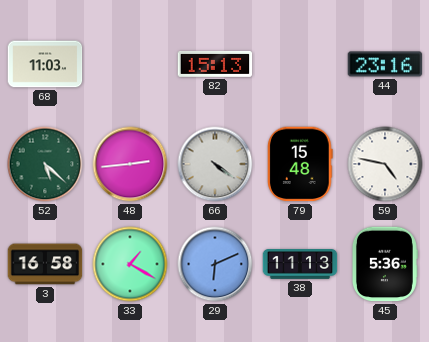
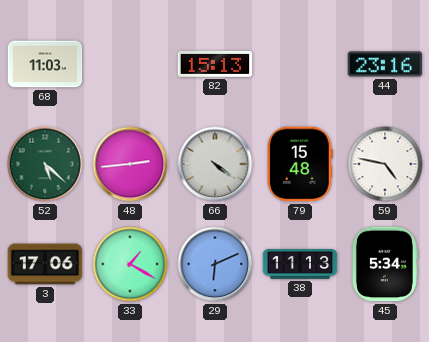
3: 16:58 -> 17:06 (45, 264)
45: 5:36 -> 5:34 (384, 264)
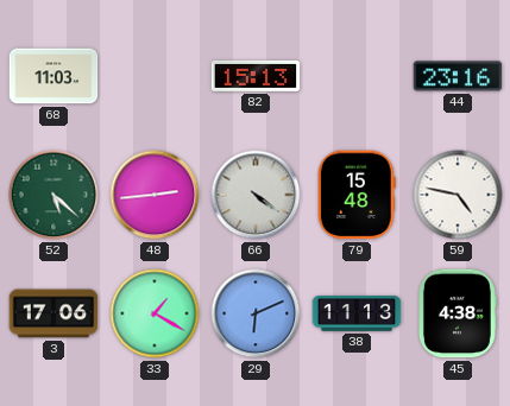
45: 5:34 -> 4:38 (457, 313)
